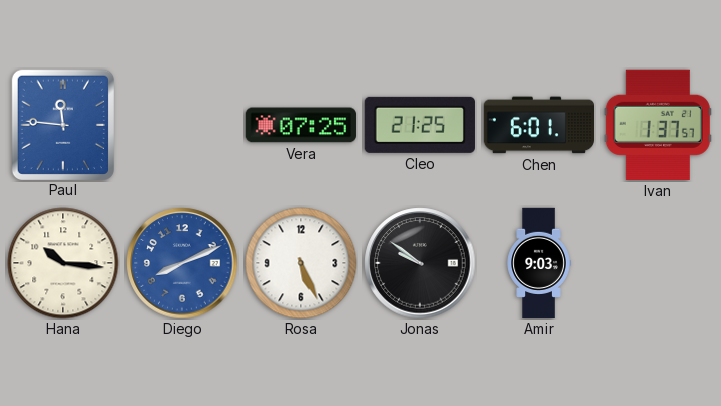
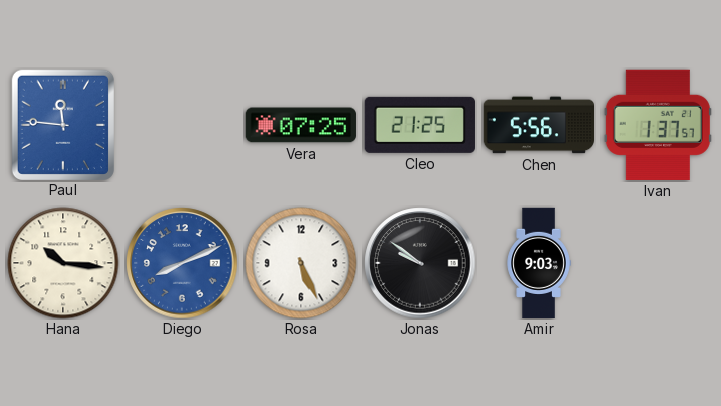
Chen: 6:01 -> 5:56 (538, 125)
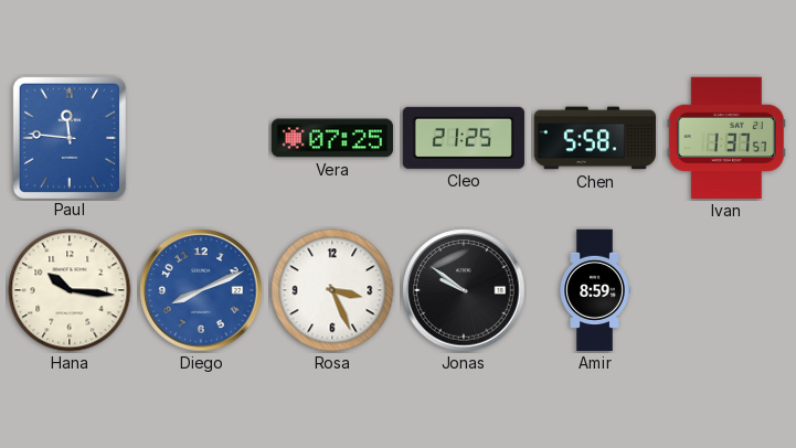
Chen: 5:56 -> 5:58 (594, 138)
Rosa: 5:26 -> 3:26 (332, 290)
Amir: 9:03 -> 8:59 (595, 290)
